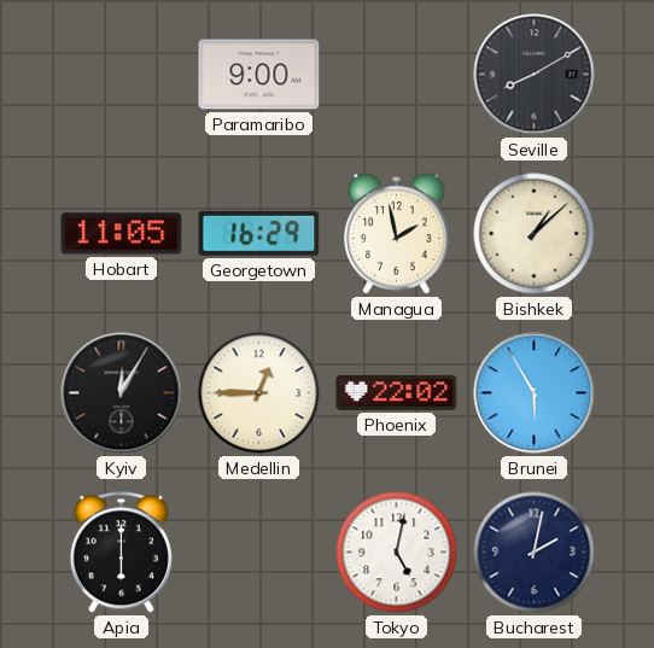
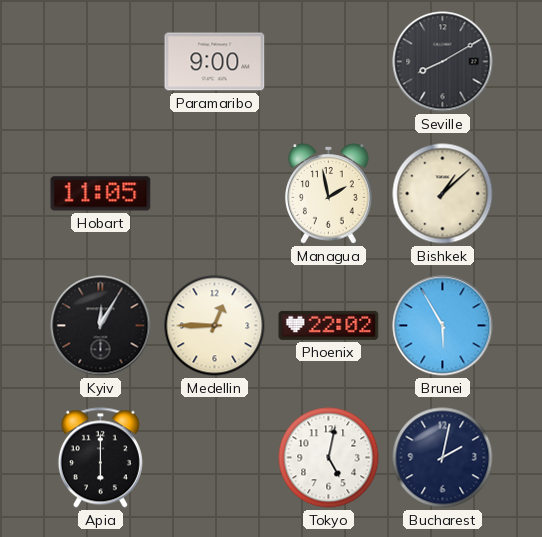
Georgetown: 16:29 -> none (259, 233)
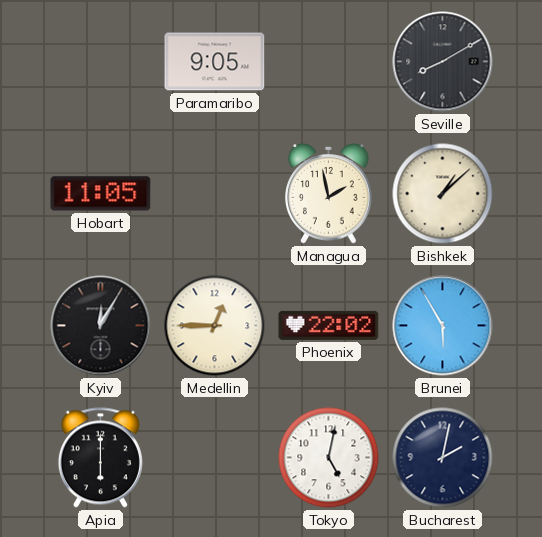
Paramaribo: 9:00 -> 9:05 (215, 62)
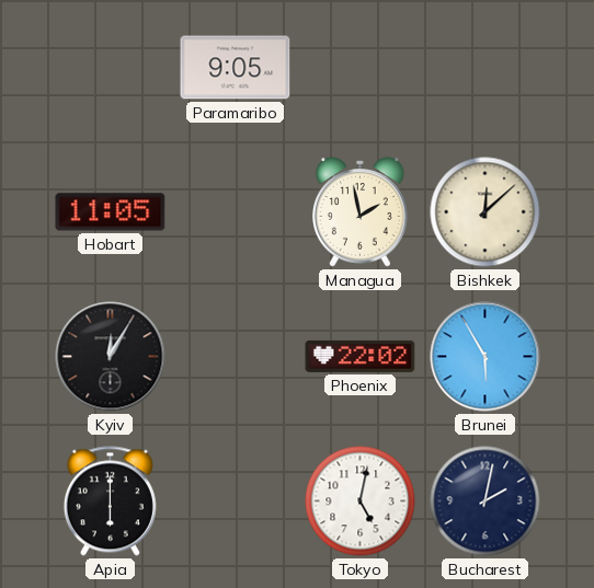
Seville: 8:10 -> none (443, 62)
Bishkek: 1:08 -> 12:08 (486, 212)
Medellin: 12:45 -> none (215, 326)
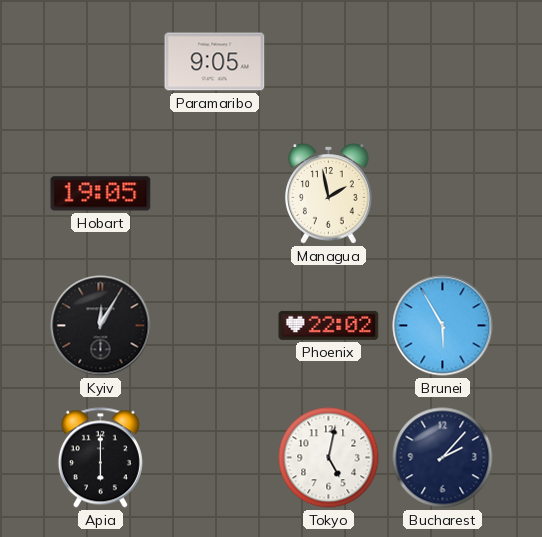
Hobart: 11:05 -> 19:05 (101, 194)
Bishkek: 12:08 -> none (486, 212)
Bucharest: 2:02 -> 2:07 (443, 458)
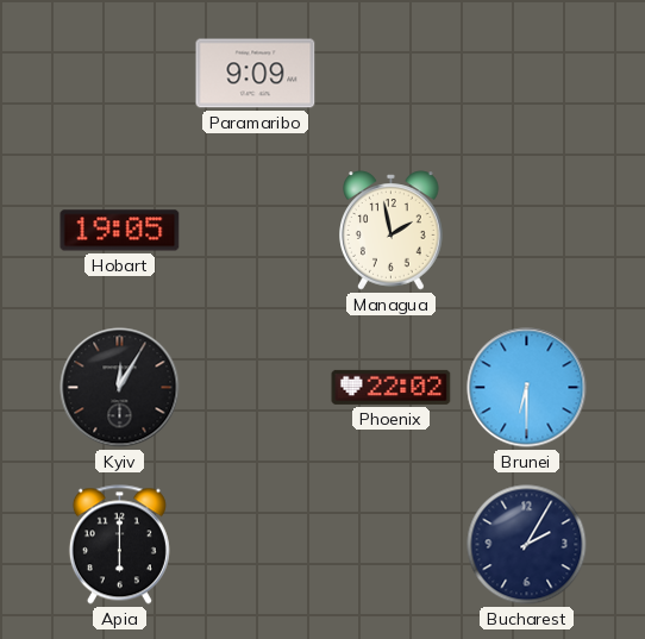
Paramaribo: 9:05 -> 9:09 (256, 74)
Brunei: 5:55 -> 6:30 (527, 388)
Tokyo: 5:02 -> none (329, 458)
Bucharest: 2:07 -> 2:05 (527, 545)
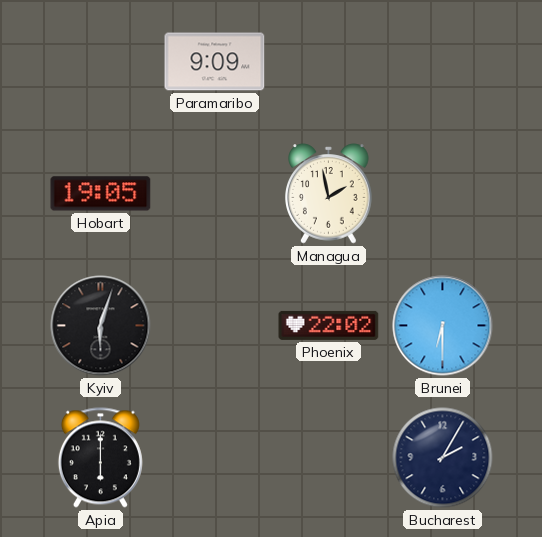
Kyiv: 12:05 -> 6:03 (101, 326)
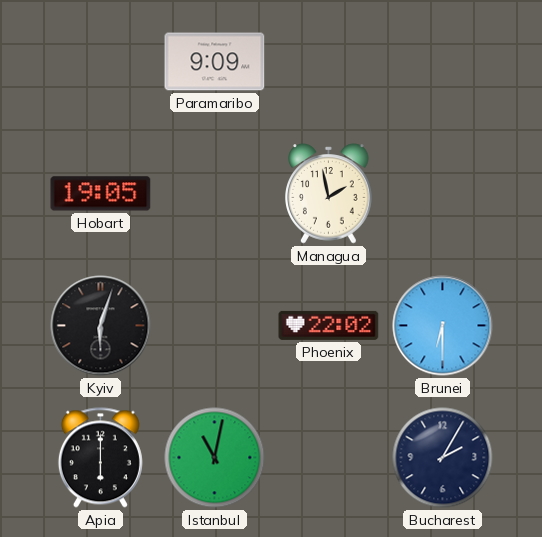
Istanbul: none -> 11:02 (215, 458)
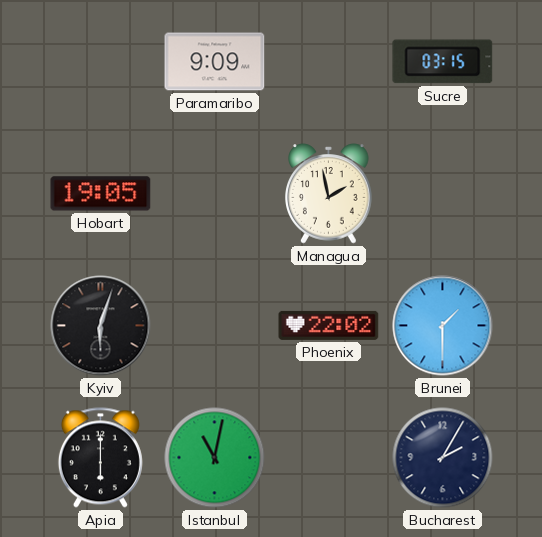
Sucre: none -> 03:15 (443, 62)
Brunei: 6:30 -> 1:30 (443, 326)
